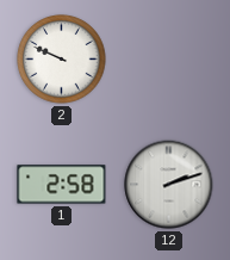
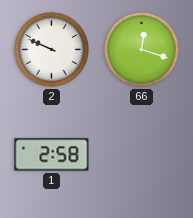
66: none -> 12:18 (142, 50)
12: 2:12 -> none (169, 185)
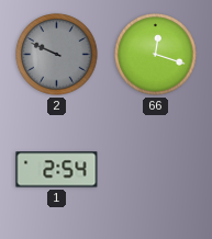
2 dial: white -> grey (57, 55)
1: 2:58 -> 2:54 (57, 170)
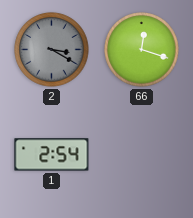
2: 9:49 -> 3:20 (52, 50)
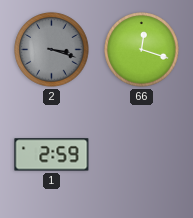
2: 3:20 -> 3:18 (52, 50)
1: 2:54 -> 2:59 (52, 155)
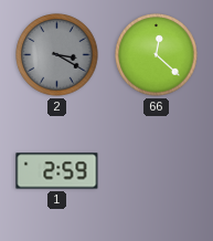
2: 3:18 -> 3:20 (57, 55)
66: 12:18 -> 12:22 (157, 55)
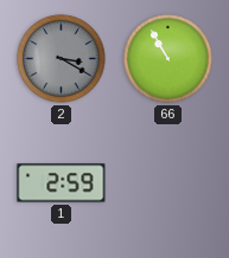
66: 12:22 -> 10:55 (168, 59)
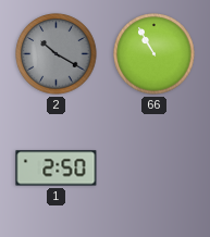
2: 3:20 -> 10:20 (57, 54)
1: 2:59 -> 2:50 (57, 169)
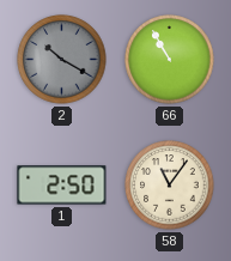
58: none -> 11:06 (170, 186)
